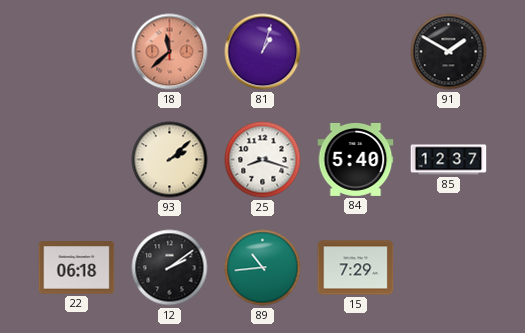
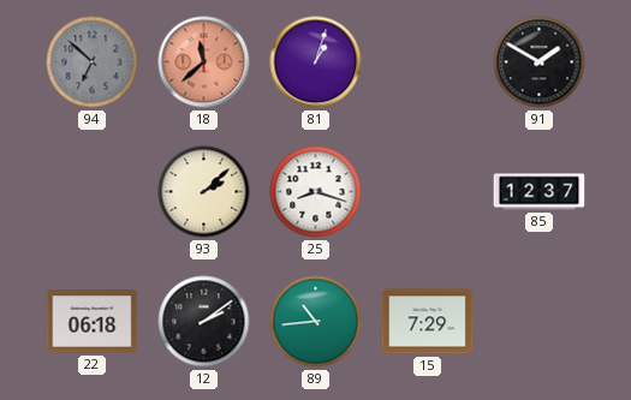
94: none -> 6:52 (93, 62)
84: 5:40 -> none (356, 159)
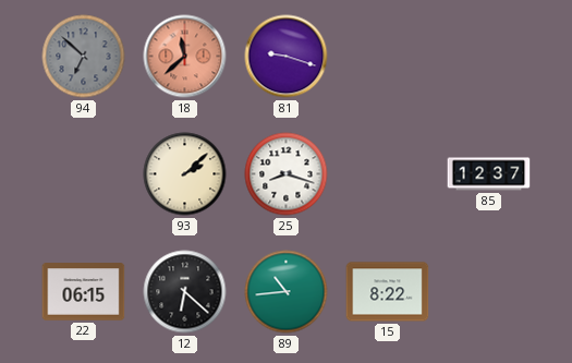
81: 1:03 -> 9:18 (287, 57)
91: 1:50 -> none (540, 62)
22: 06:18 -> 06:15 (84, 292)
12: 2:09 -> 6:22 (185, 292)
15: 7:29 -> 8:22 (388, 292)
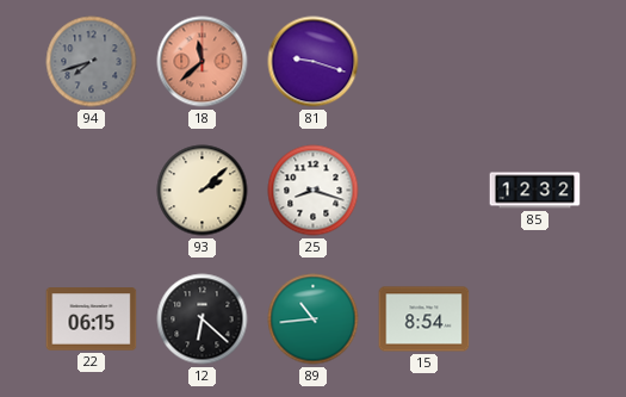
94: 6:52 -> 7:42 (92, 62)
85: 12:37 -> 12:32 (535, 191)
15: 8:22 -> 8:54 (424, 320)
